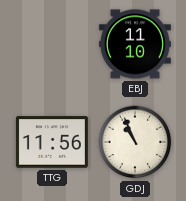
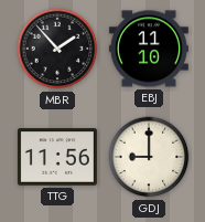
MBR: none -> 1:53 (57, 49)
GDJ: 10:56 -> 9:00 (149, 157)
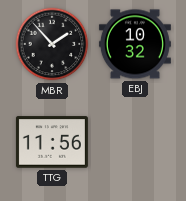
EBJ: 11:10 -> 10:32 (135, 44)
GDJ: 9:00 -> none (149, 157)
